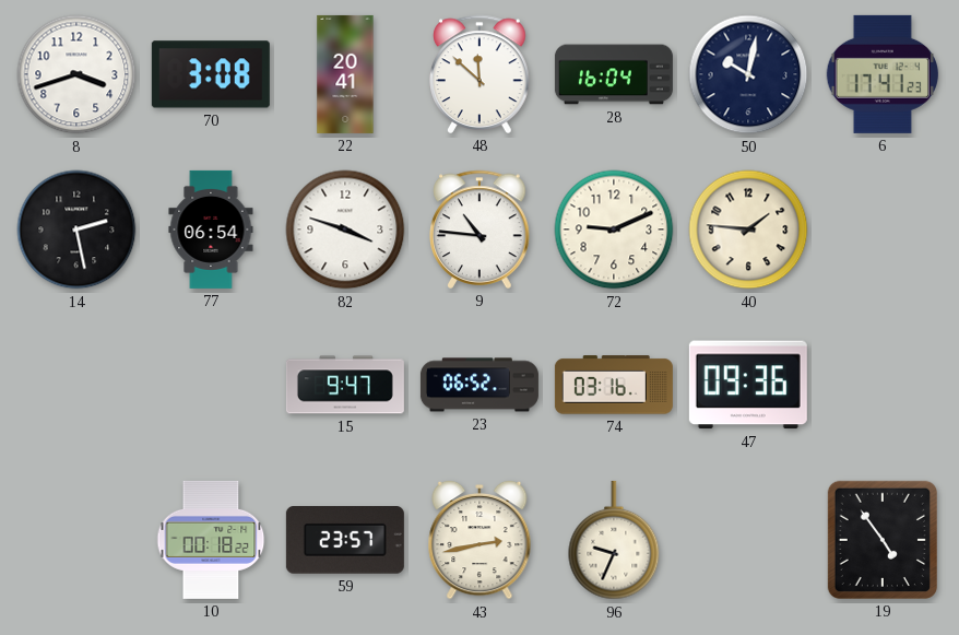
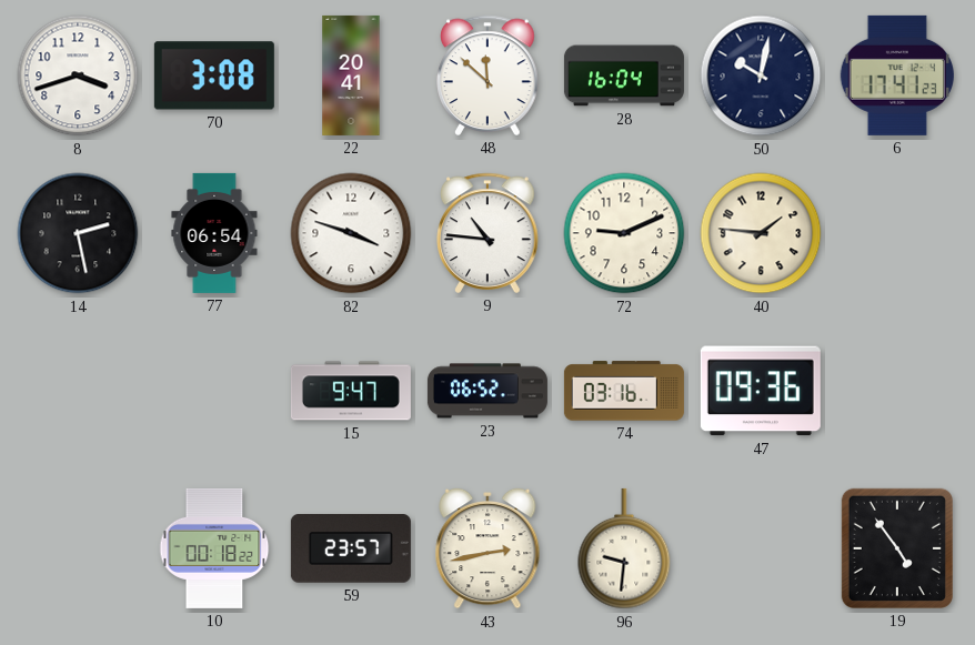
96: 9:34 -> 9:31 (624, 548)
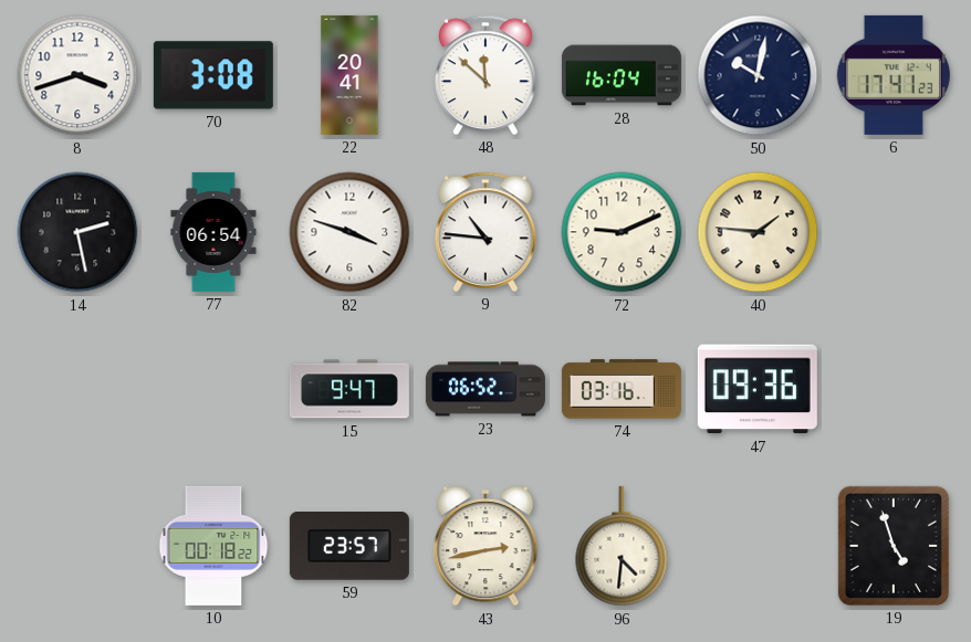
96: 9:31 -> 4:31 (622, 546)
19: 4:54 -> 4:57 (894, 546)
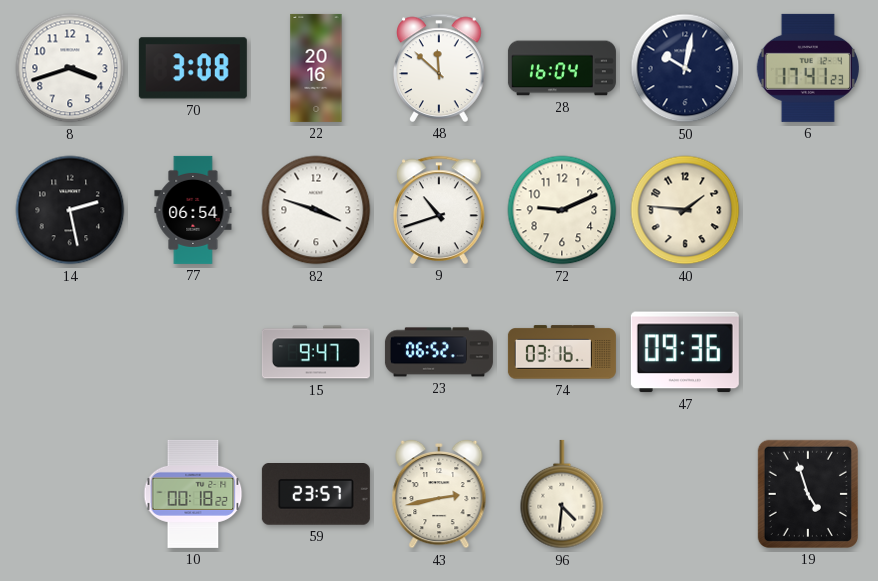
22: 20:41 -> 20:16 (316, 68)
9: 10:46 -> 10:42 (439, 210)
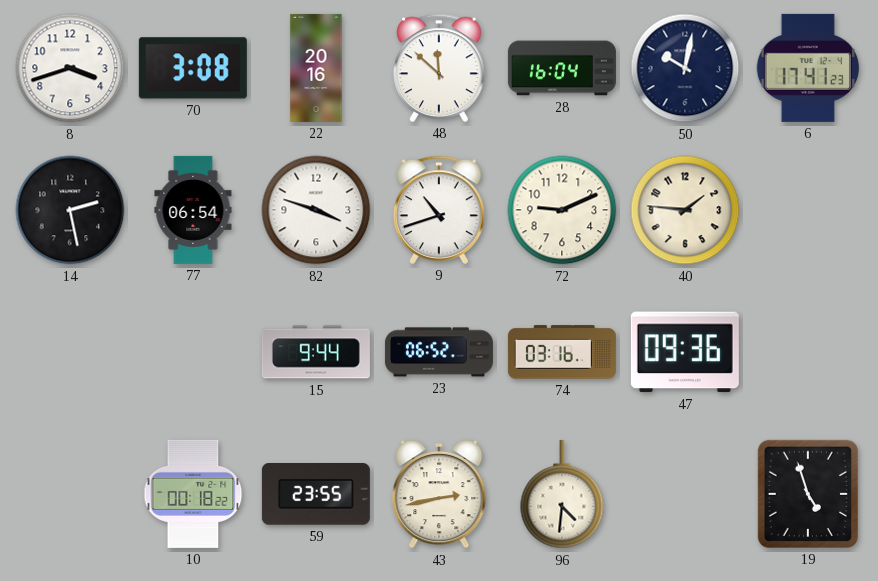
15: 9:47 -> 9:44 (316, 352)
59: 23:57 -> 23:55 (316, 495)
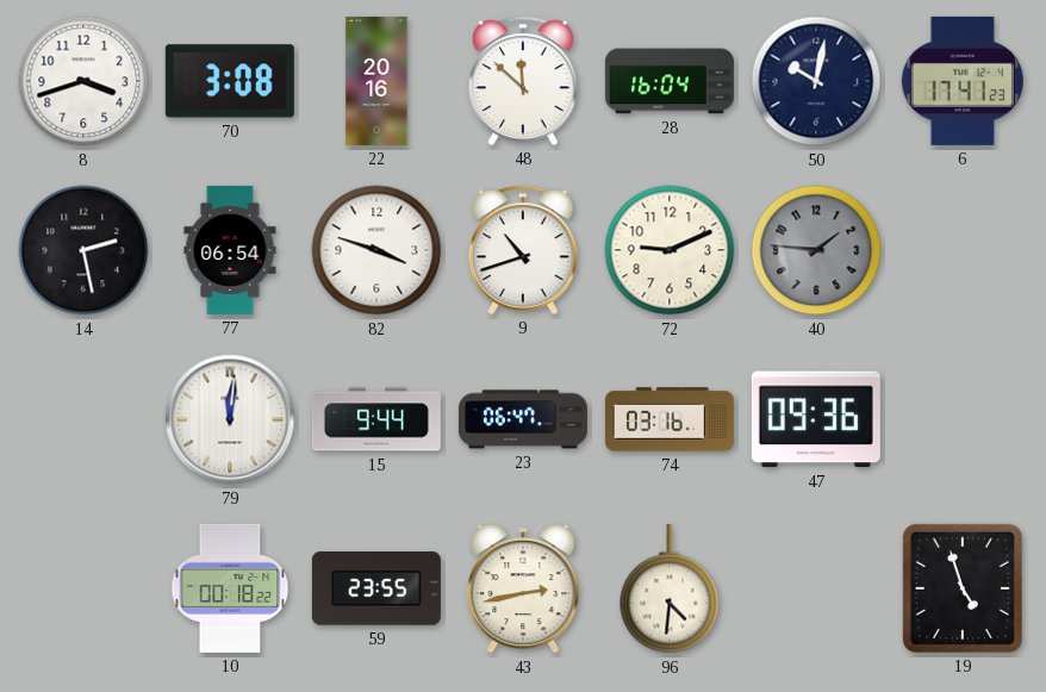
40 dial: cream -> grey (816, 250)
79: none -> 12:01 (230, 419)
23: 06:52 -> 06:47 (523, 419)
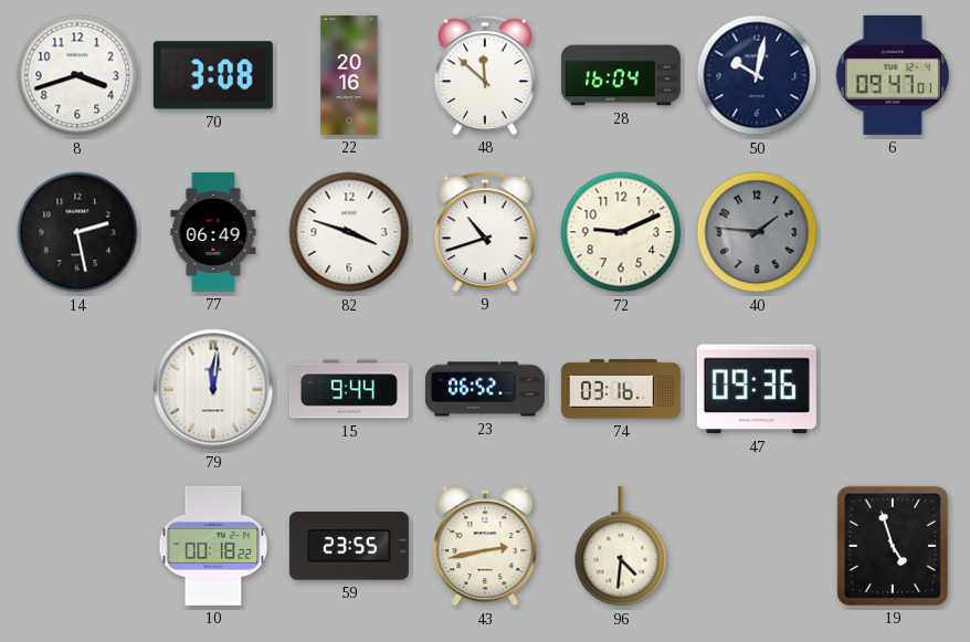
6: 17:41 -> 09:47 (892, 75)
77: 06:54 -> 06:49 (213, 232)
23: 06:47 -> 06:52 (485, 389)
